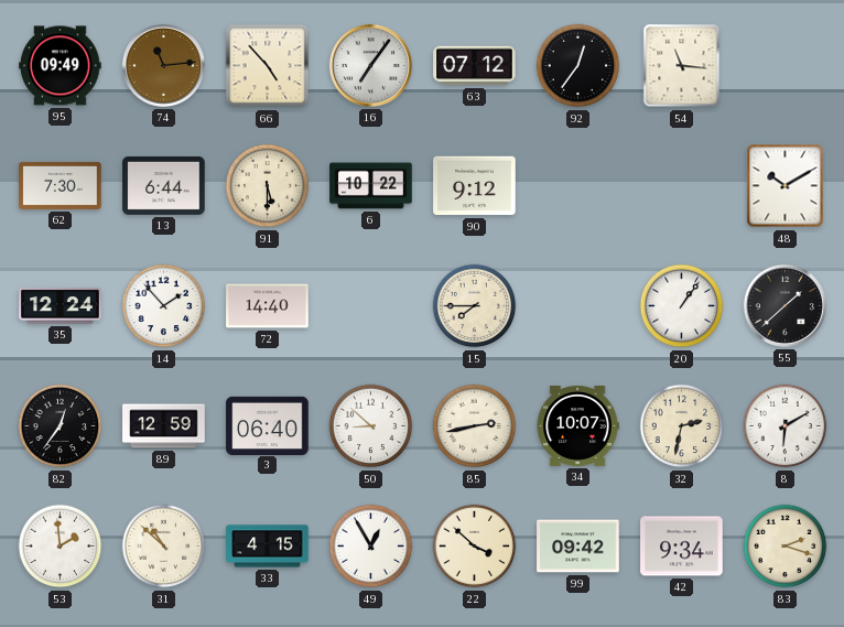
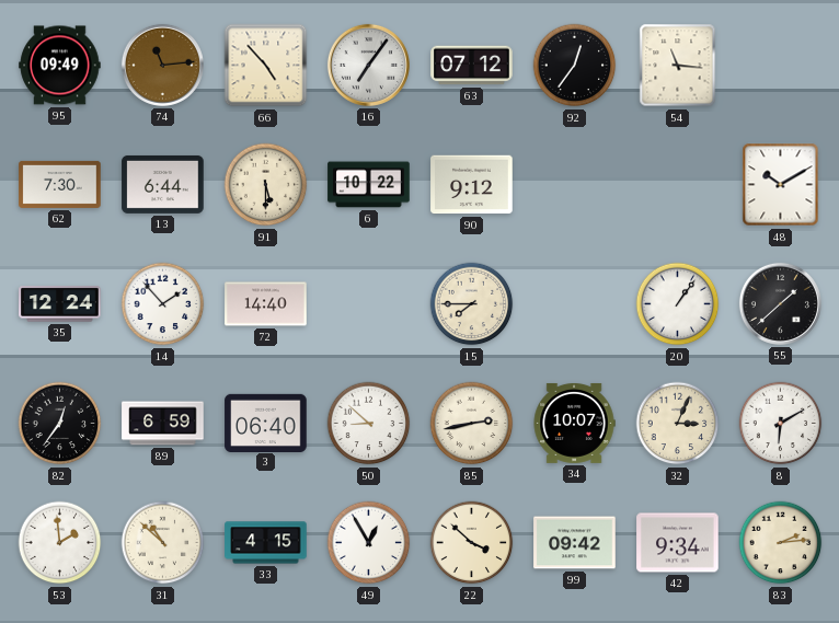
89: 12:59 -> 6:59 (163, 424)
32: 2:32 -> 3:04 (678, 424)
83: 2:18 -> 2:14 (781, 543)
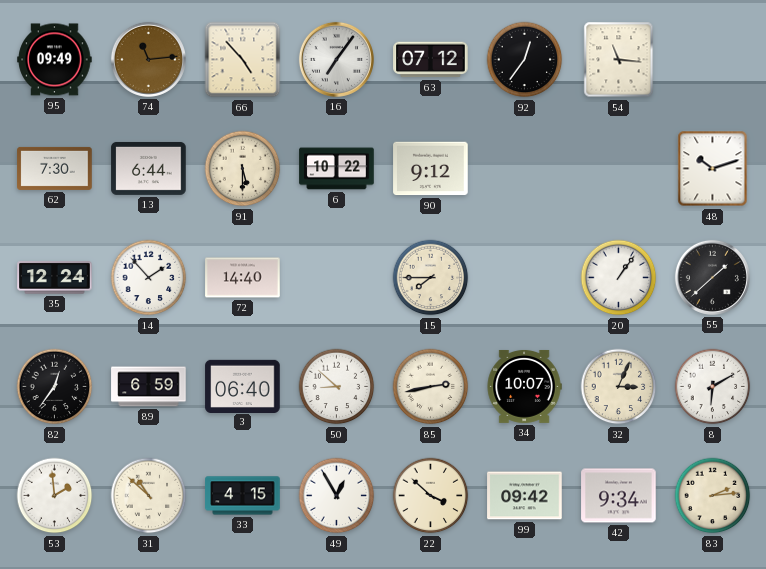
48: 10:10 -> 10:12 (713, 169)
